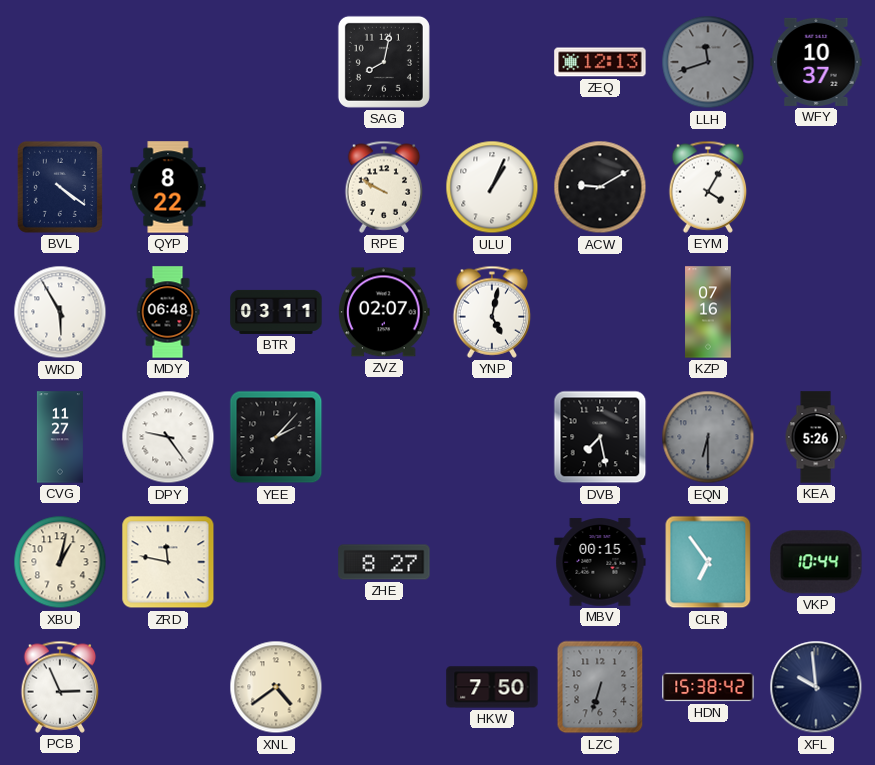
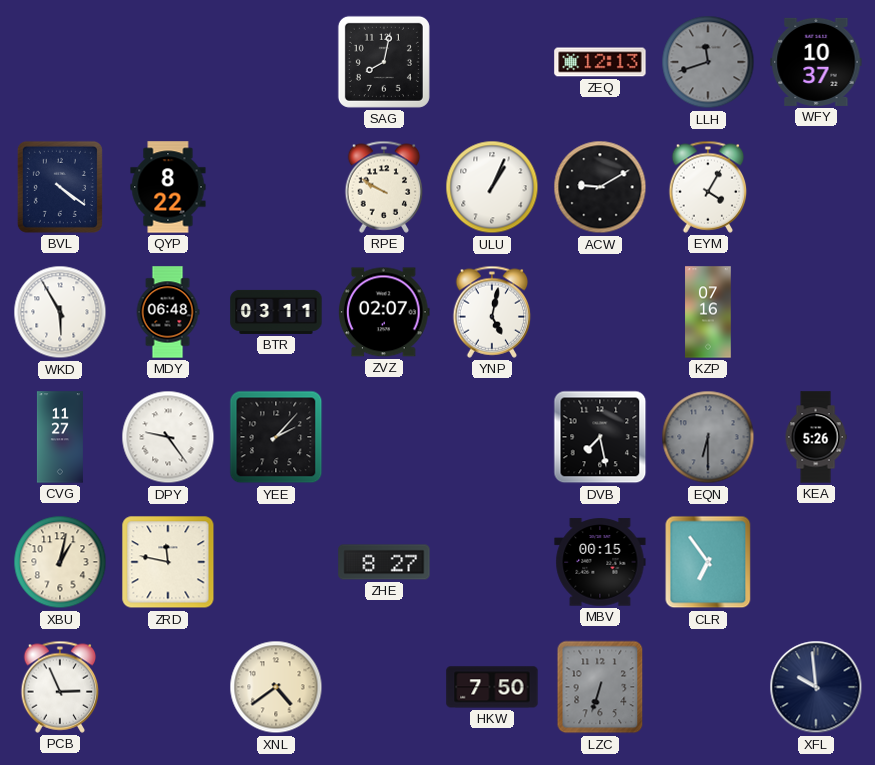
VKP: 10:44 -> none (816, 562)
HDN: 15:38 -> none (708, 687)
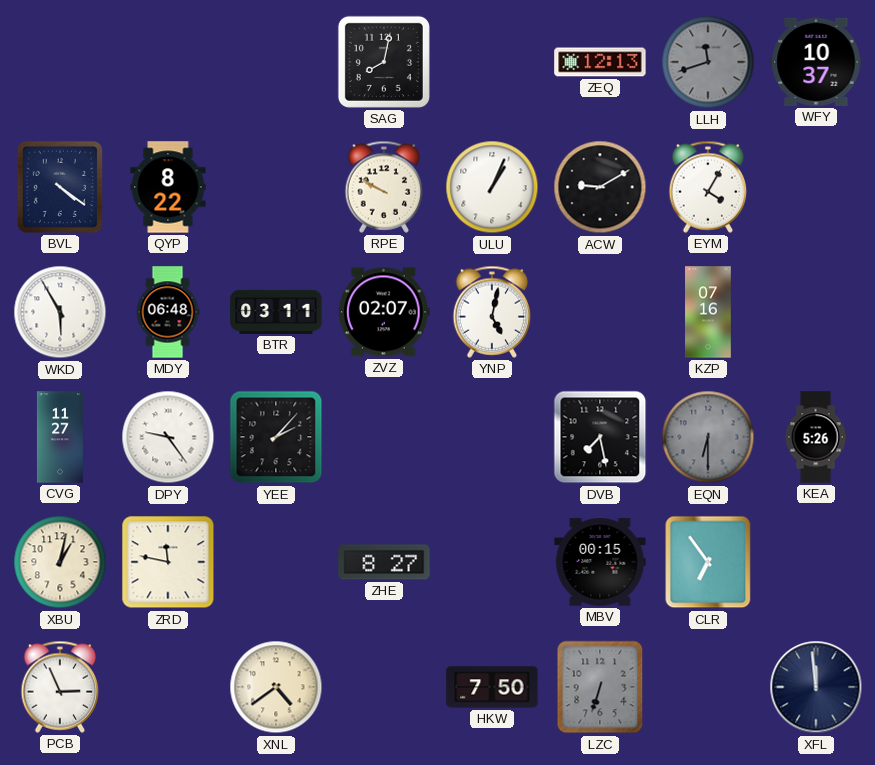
XFL: 9:59 -> 11:59 (816, 687)
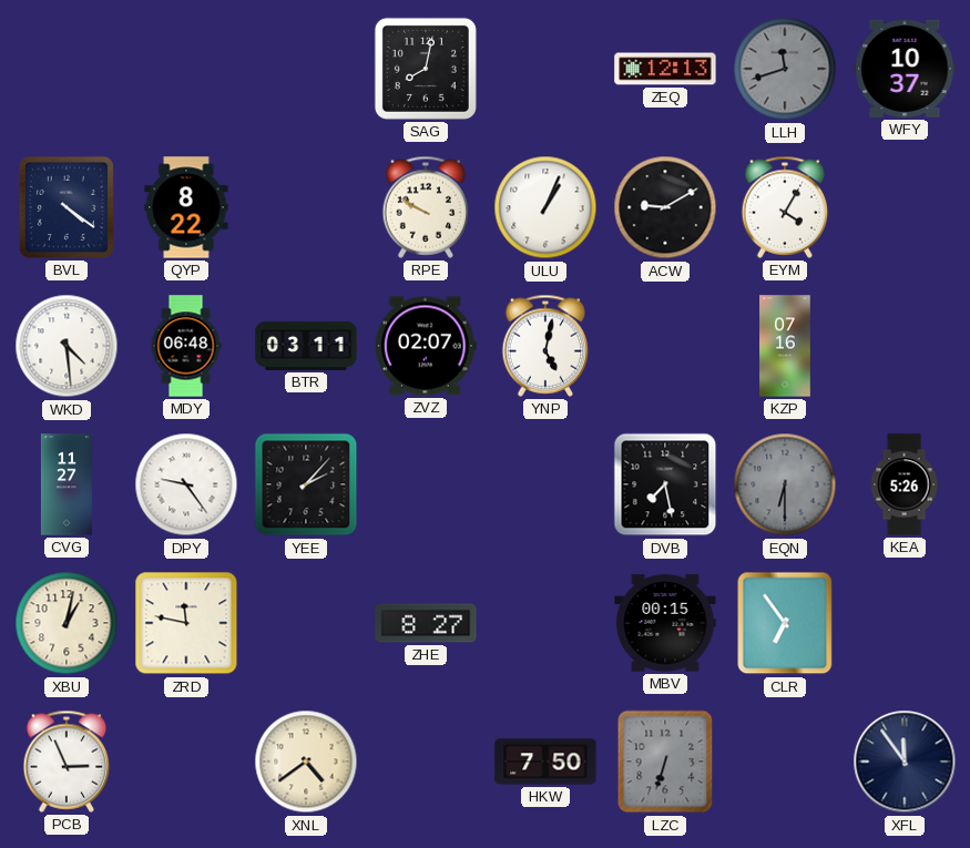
WKD: 5:55 -> 4:29 (67, 346)
XFL: 11:59 -> 11:54 (905, 762)
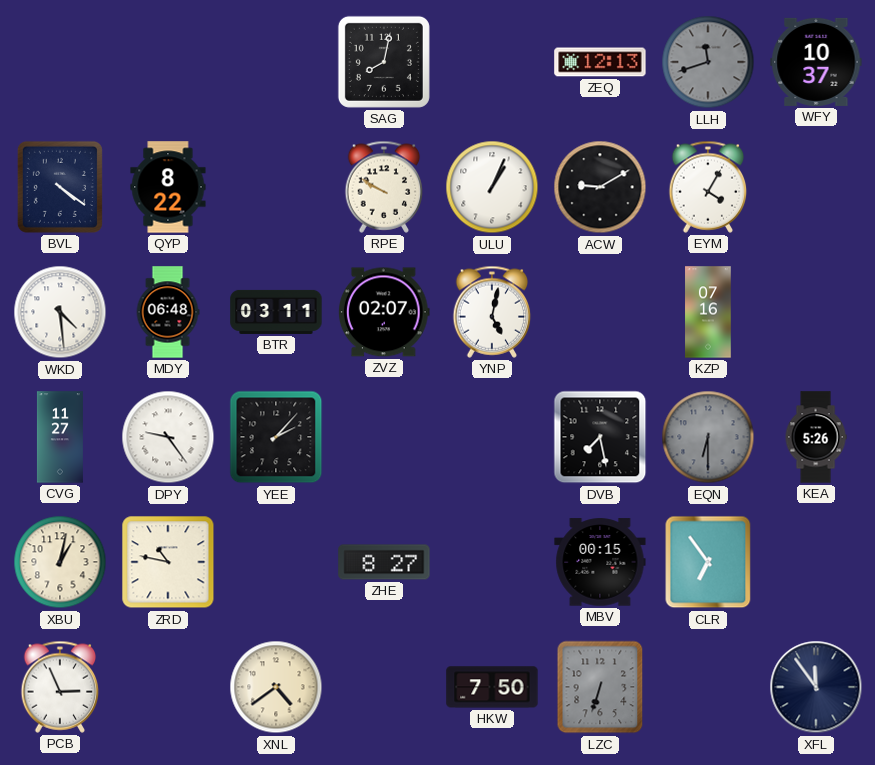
ZRD: 11:47 -> 10:47 (168, 562)
